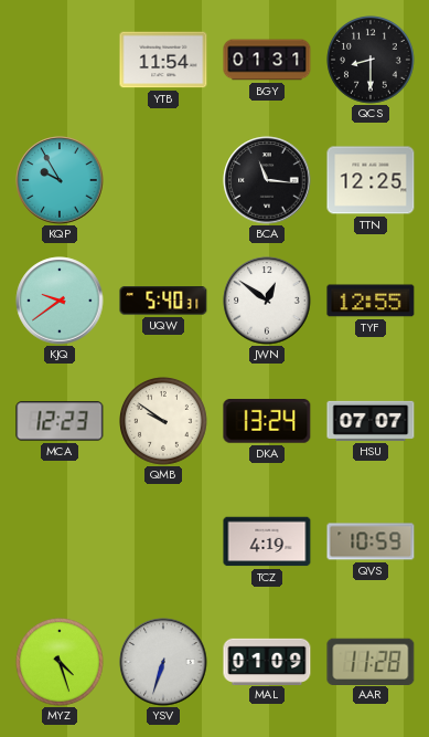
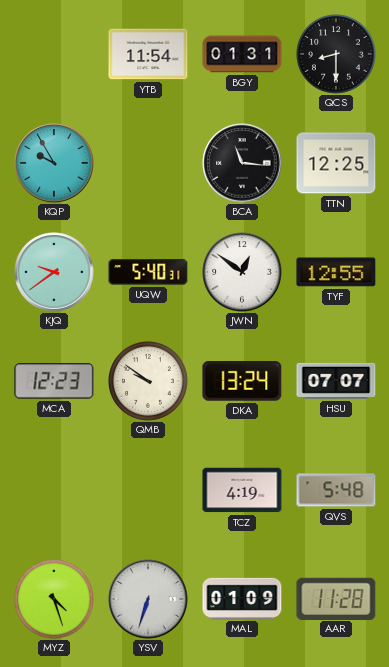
QVS: 10:59 -> 5:48 (336, 490)
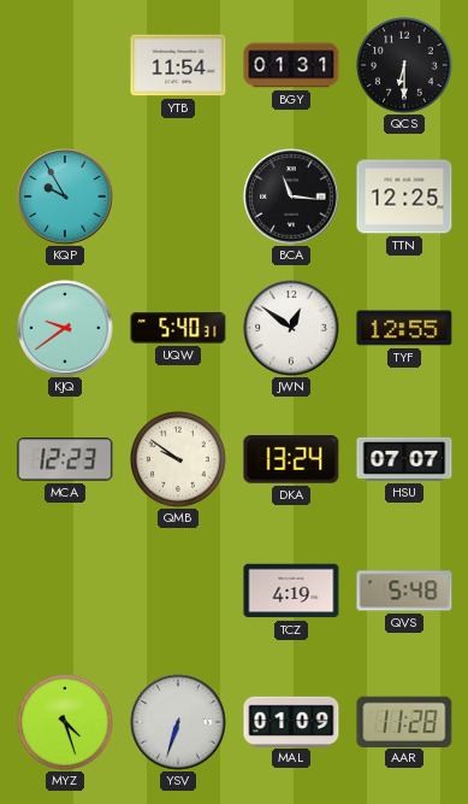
QCS: 8:30 -> 6:30 (405, 66)
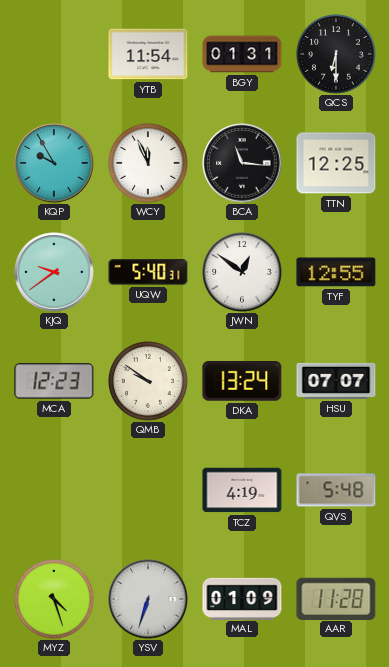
WCY: none -> 11:56 (149, 164)
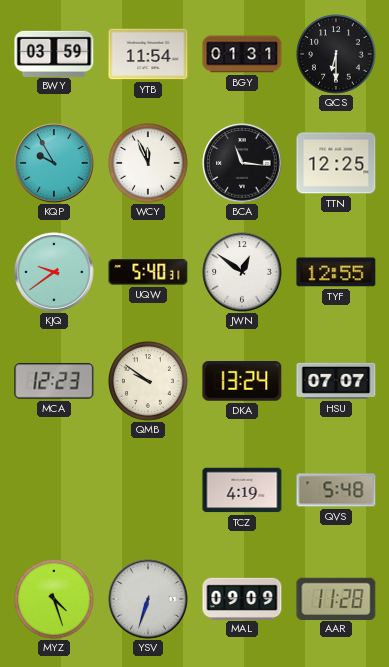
BWY: none -> 03:59 (54, 53)
MAL: 01:09 -> 09:09 (242, 598)
